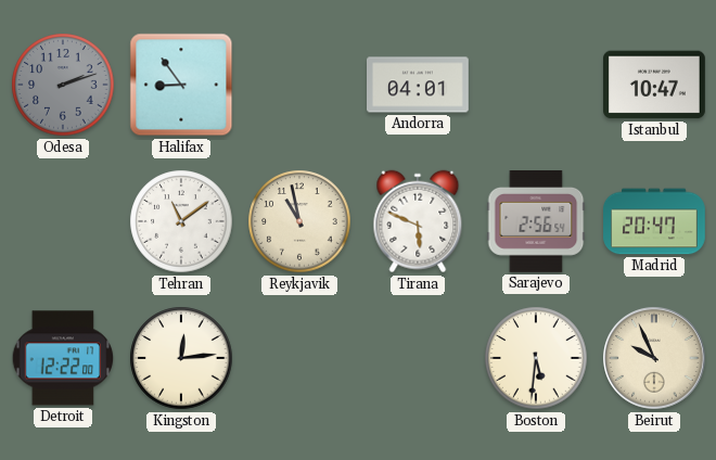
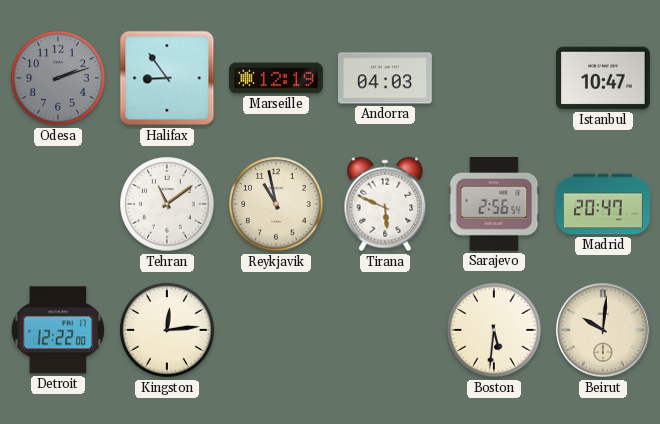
Marseille: none -> 12:19 (277, 78)
Andorra: 04:01 -> 04:03 (386, 78)
Beirut: 9:56 -> 10:01 (604, 331)
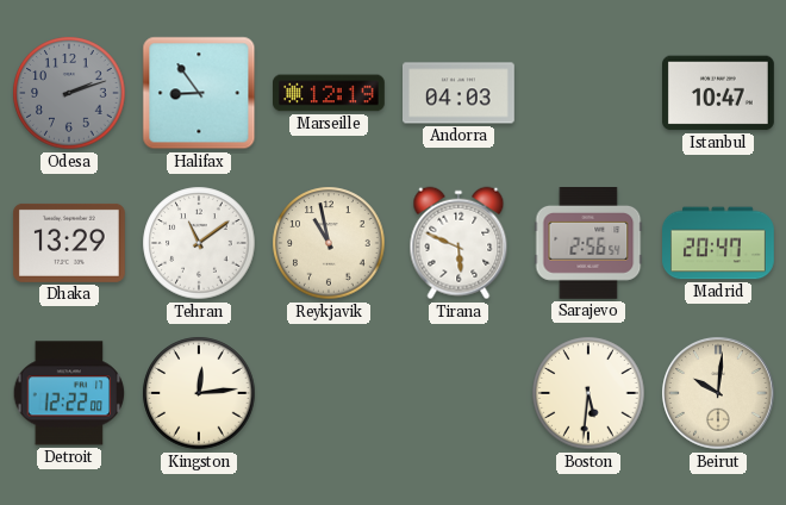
Dhaka: none -> 13:29 (70, 243)
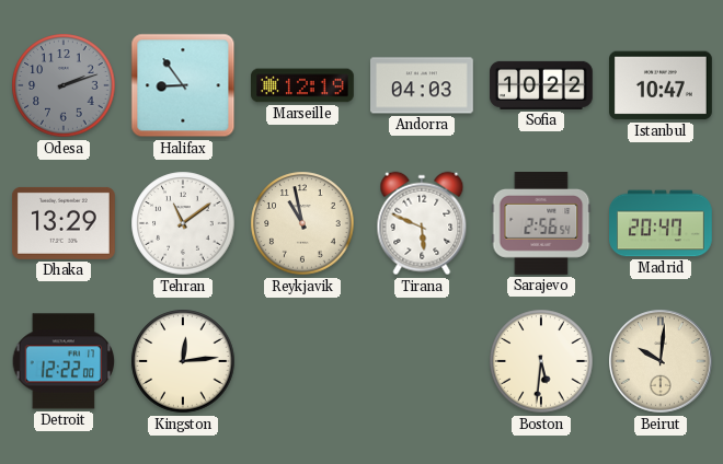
Sofia: none -> 10:22 (542, 85)
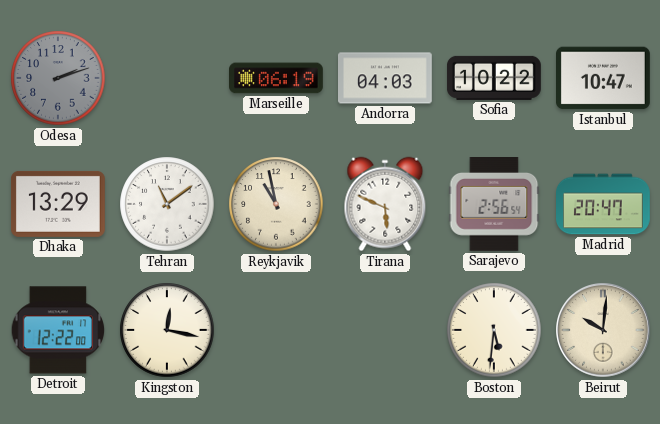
Halifax: 8:54 -> none (183, 85)
Marseille: 12:19 -> 06:19 (277, 78)
Kingston: 12:14 -> 12:17 (167, 330)
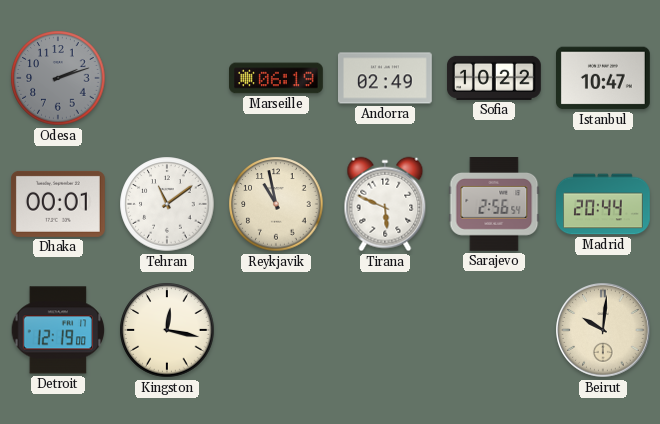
Andorra: 04:03 -> 02:49 (386, 78)
Dhaka: 13:29 -> 00:01 (59, 204)
Madrid: 20:47 -> 20:44 (604, 204)
Detroit: 12:22 -> 12:19 (58, 330)
Boston: 5:31 -> none (494, 330)
